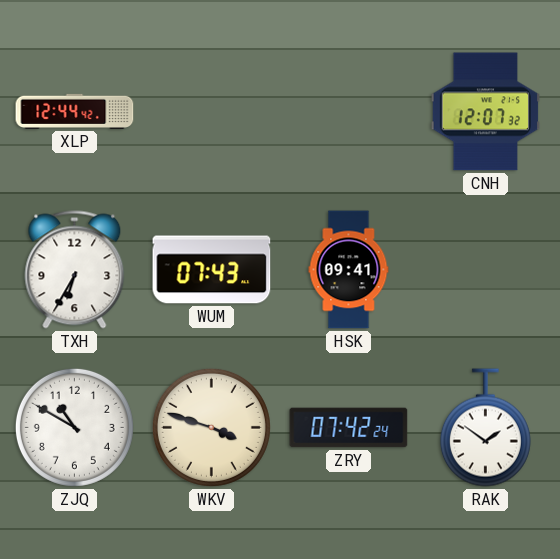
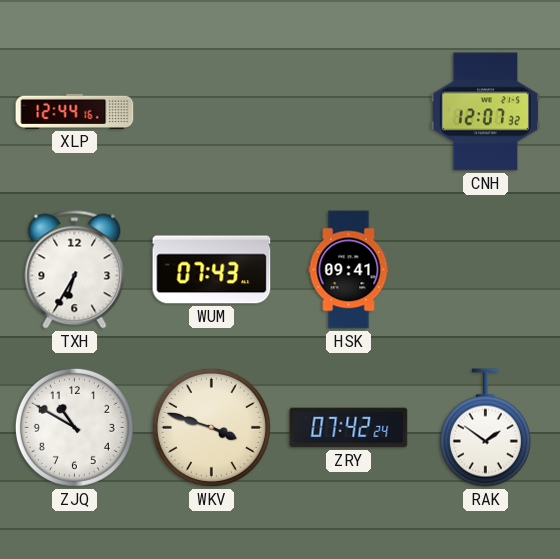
XLP: 12:44:42 -> 12:44:16 (75, 111)
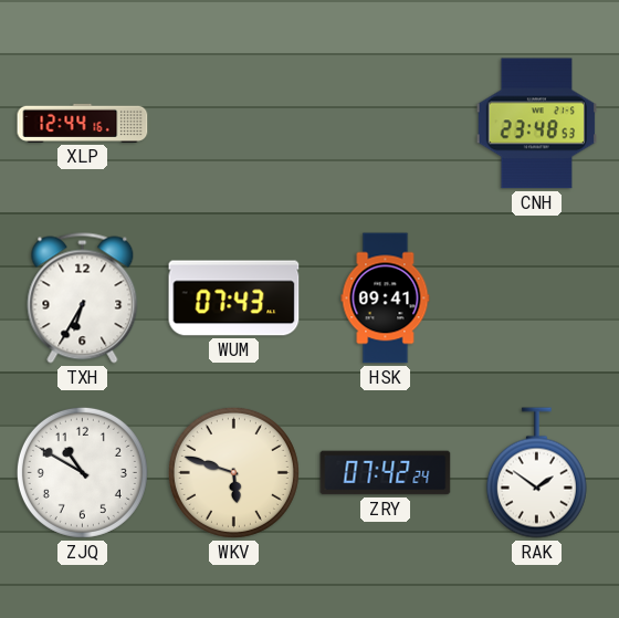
CNH: 12:07 -> 23:48 (537, 124)
WKV: 3:48 -> 5:48 (233, 472)
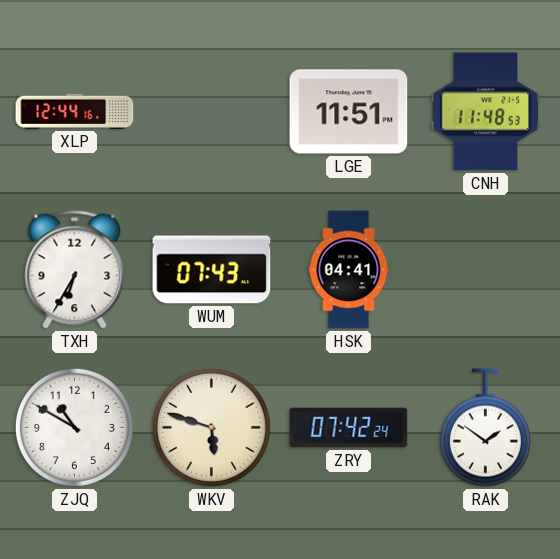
LGE: none -> 11:51 (349, 112)
CNH: 23:48 -> 11:48 (486, 112)
HSK: 09:41 -> 04:41 (349, 270)
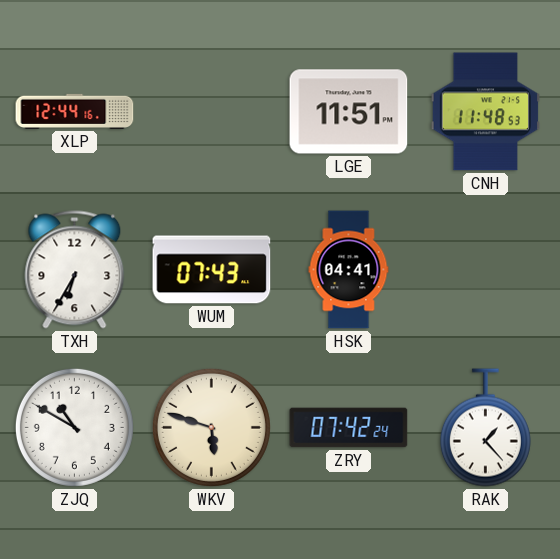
RAK: 1:51 -> 1:23 (485, 428)
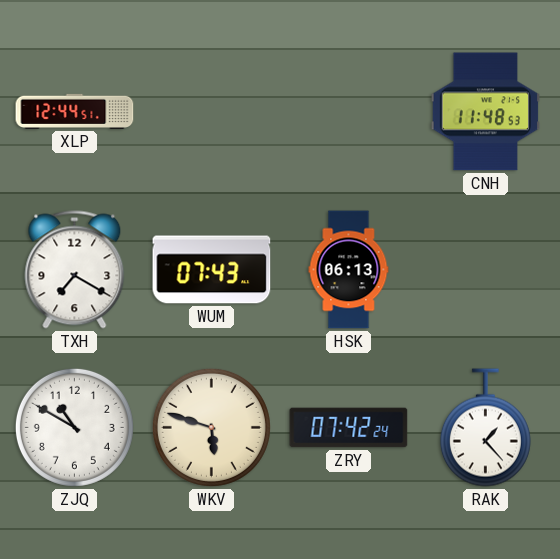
XLP: 12:44:16 -> 12:44:51 (75, 111)
LGE: 11:51 -> none (349, 112)
TXH: 6:35 -> 7:20 (75, 270)
HSK: 04:41 -> 06:13 (349, 270)
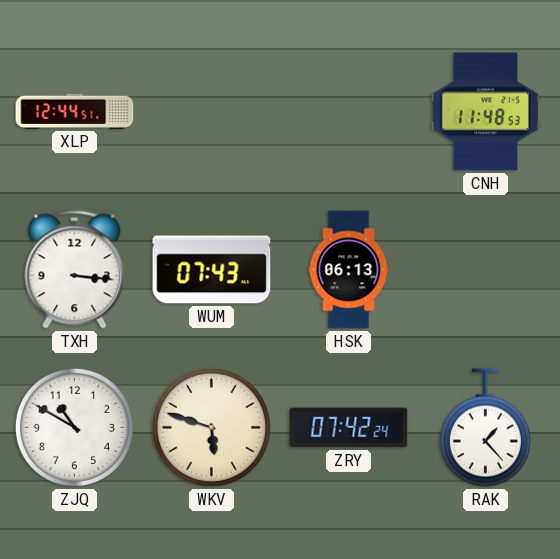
TXH: 7:20 -> 3:16 (75, 270)
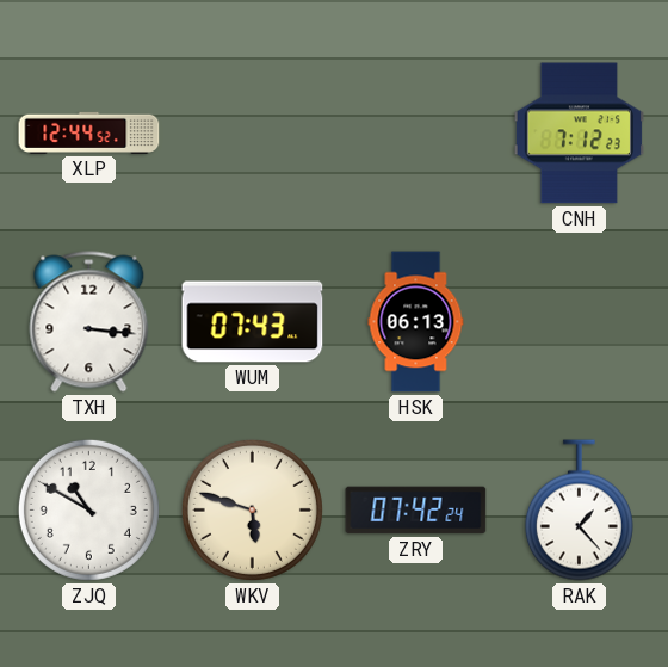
XLP: 12:44:51 -> 12:44:52 (89, 132)
CNH: 11:48 -> 7:12 (580, 134)
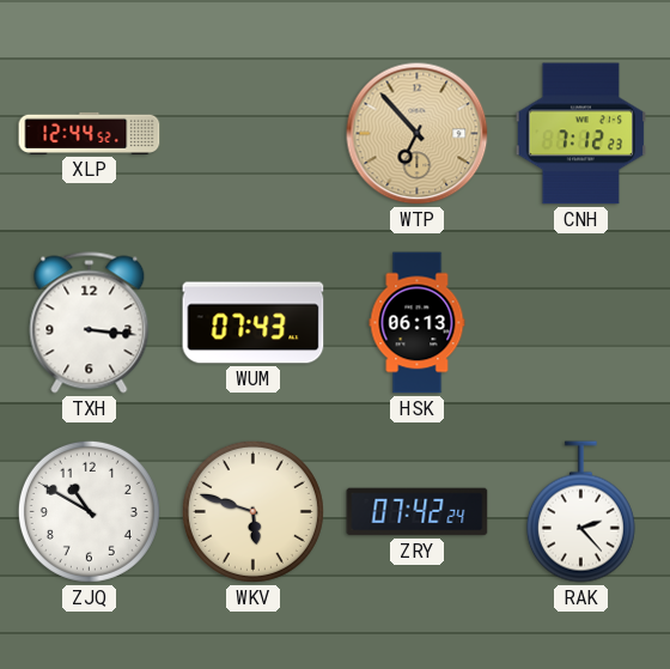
WTP: none -> 6:53 (418, 134)
RAK: 1:23 -> 2:23 (580, 512)
